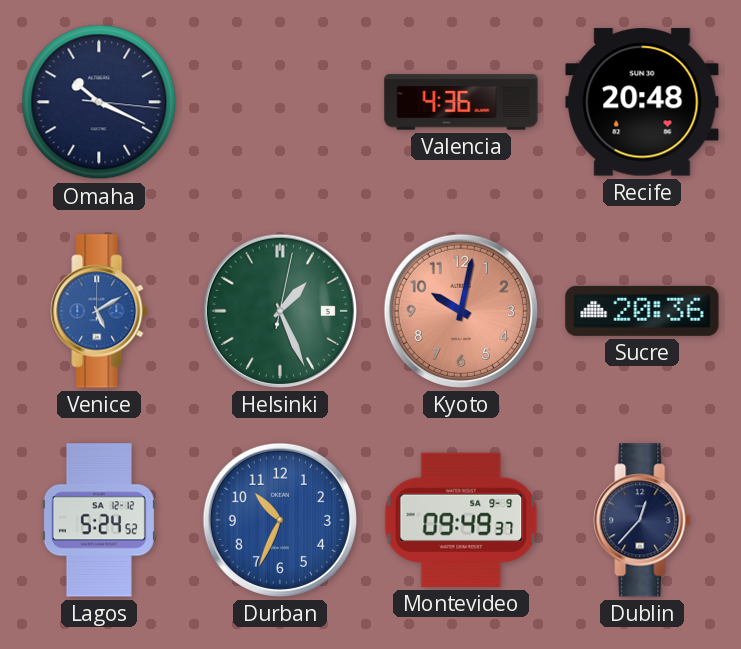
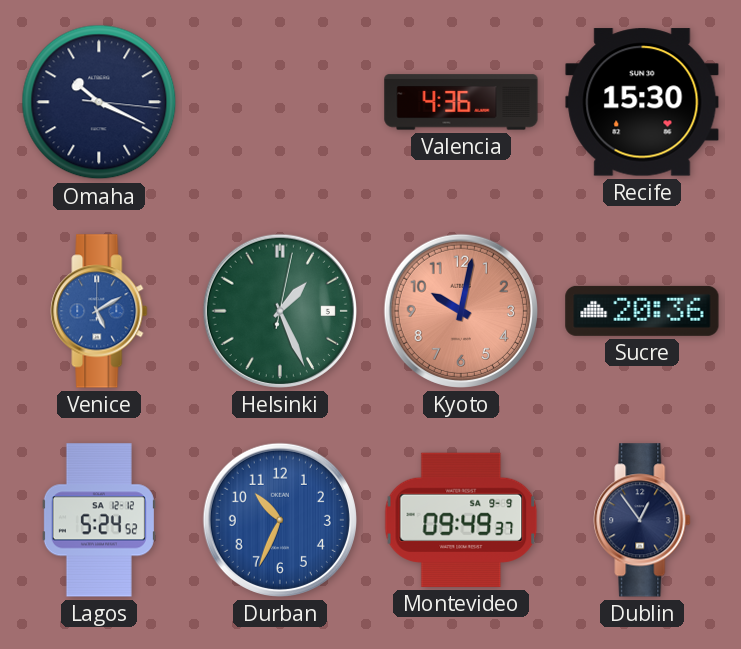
Recife: 20:48 -> 15:30 (642, 102)
Dublin: 12:37 -> 12:54 (642, 520)
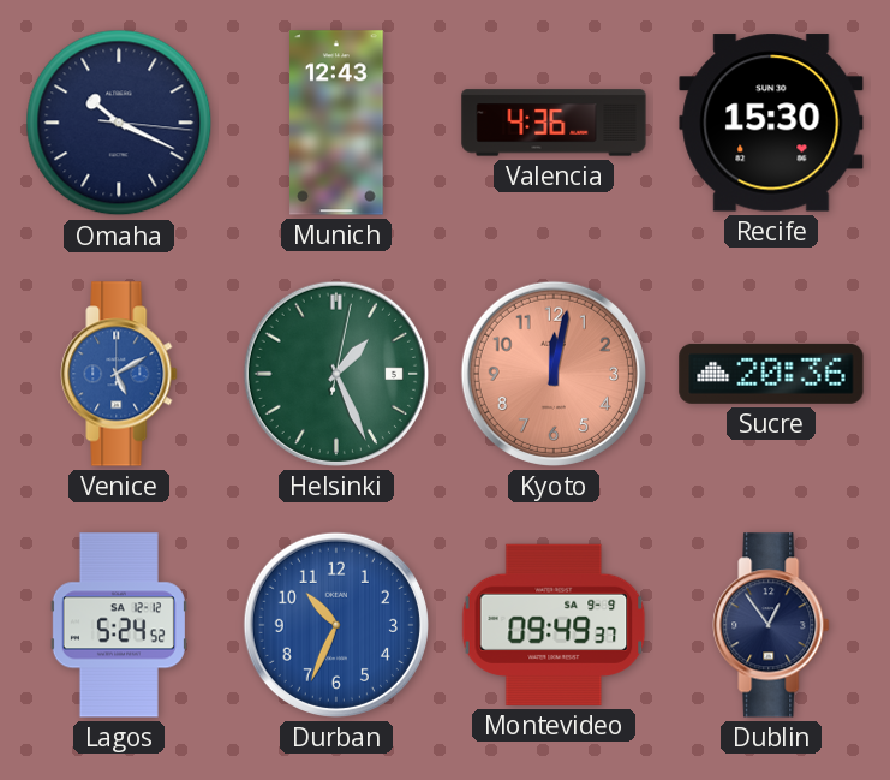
Munich: none -> 12:43 (336, 123)
Kyoto: 10:02 -> 12:02 (554, 374)
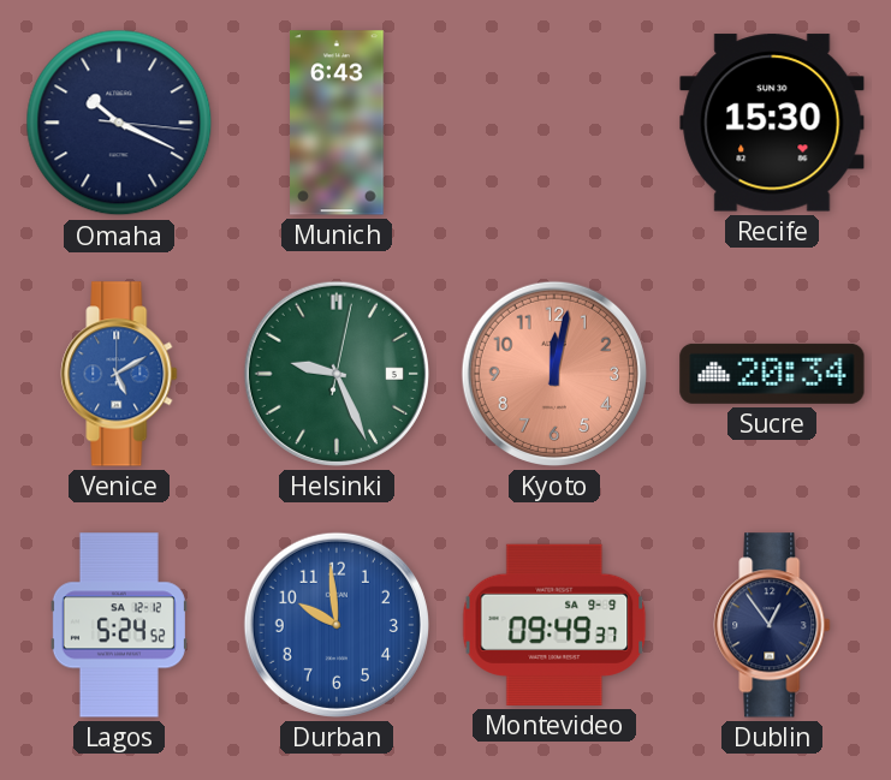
Munich: 12:43 -> 6:43 (337, 123)
Valencia: 4:36 -> none (554, 123)
Helsinki: 1:26 -> 9:26 (337, 374)
Sucre: 20:36 -> 20:34 (772, 374)
Durban: 10:34 -> 9:59 (337, 625)
